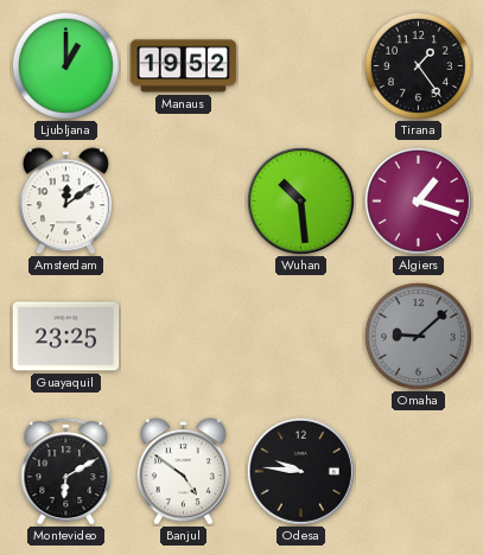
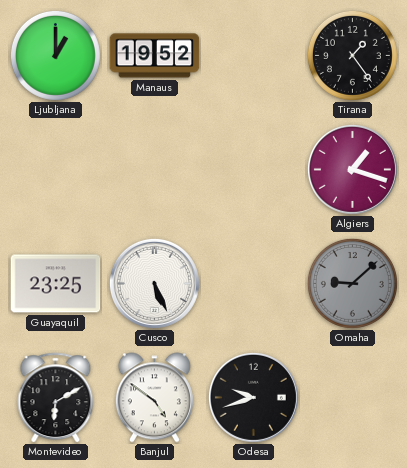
Amsterdam: 12:09 -> none (65, 202)
Wuhan: 10:29 -> none (300, 200)
Cusco: none -> 5:26 (154, 283)
Odesa: 9:46 -> 9:42 (253, 397)
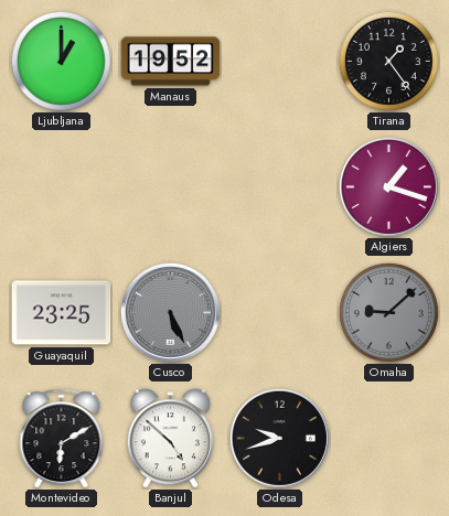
Cusco dial: white -> grey (170, 312)
Banjul: 4:51 -> 4:52 (170, 439)
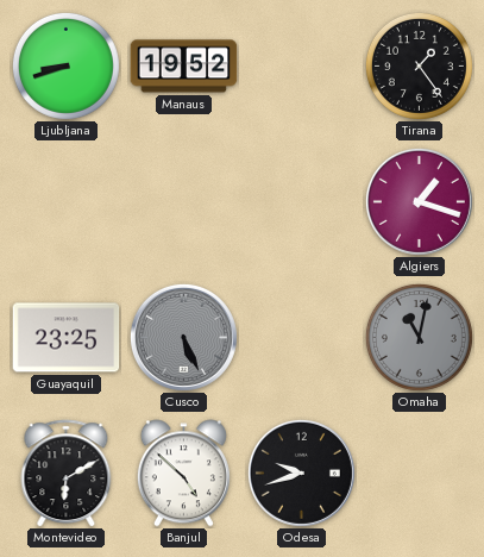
Ljubljana: 1:00 -> 8:42 (65, 65)
Omaha: 9:08 -> 11:02 (419, 337)
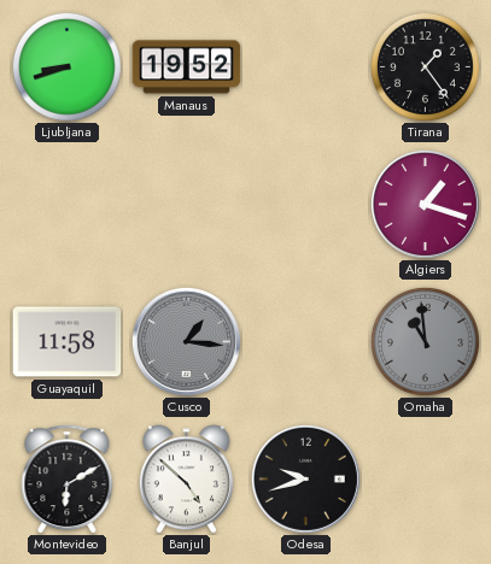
Guayaquil: 23:25 -> 11:58 (68, 342)
Cusco: 5:26 -> 1:16 (186, 341)
Omaha: 11:02 -> 10:59 (425, 341)
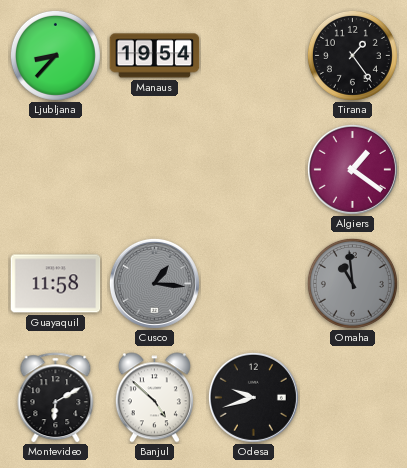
Ljubljana: 8:42 -> 8:37 (55, 55)
Manaus: 19:52 -> 19:54 (155, 56)
Algiers: 1:18 -> 1:21 (352, 169)
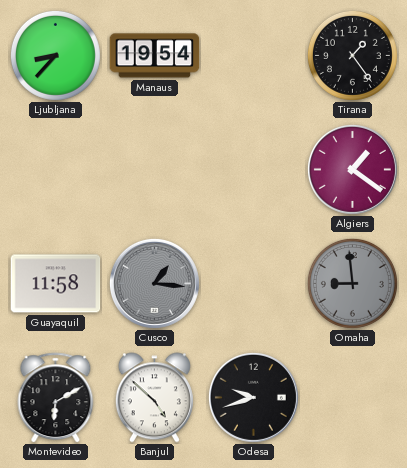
Omaha: 10:59 -> 8:59 (352, 283)
